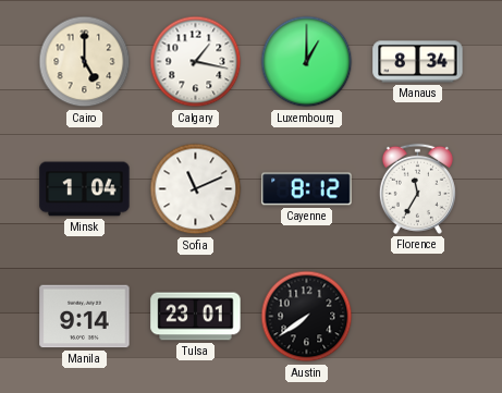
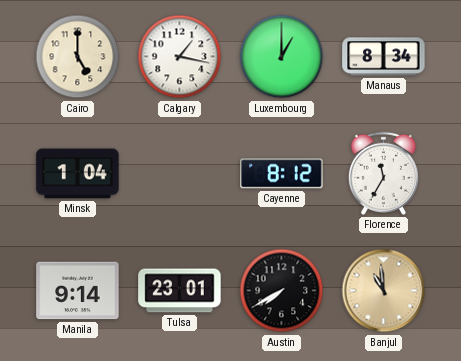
Sofia: 11:11 -> none (196, 189)
Austin: 7:39 -> 7:40 (282, 291)
Banjul: none -> 10:59 (384, 291)
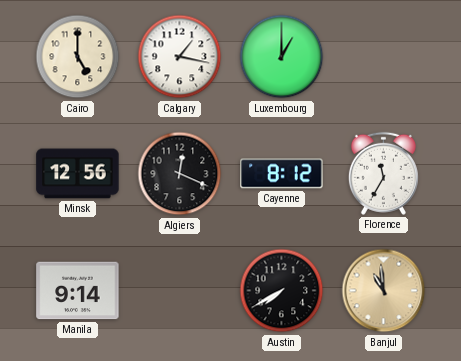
Manaus: 8:34 -> none (384, 57)
Minsk: 1:04 -> 12:56 (78, 174)
Algiers: none -> 12:19 (180, 174)
Tulsa: 23:01 -> none (180, 291)
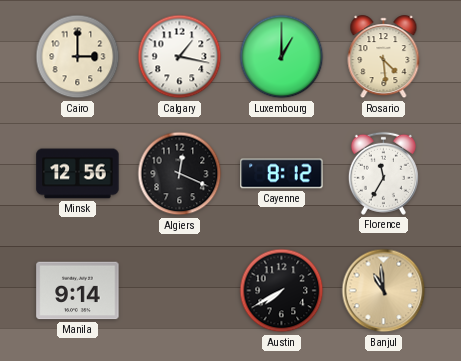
Cairo: 5:00 -> 3:00 (78, 57)
Rosario: none -> 4:29 (384, 57)
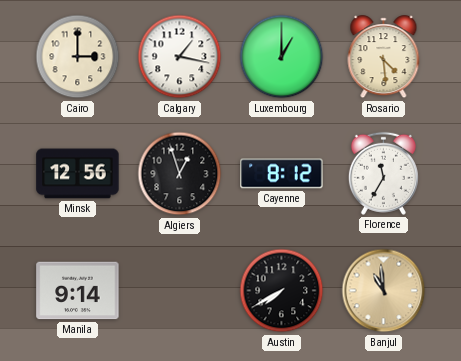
Algiers: 12:19 -> 12:57 (180, 174)
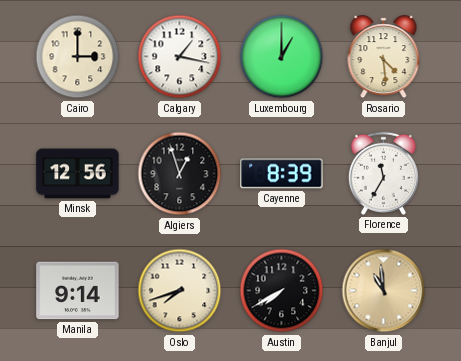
Cayenne: 8:12 -> 8:39 (282, 174)
Oslo: none -> 7:42 (180, 291)
